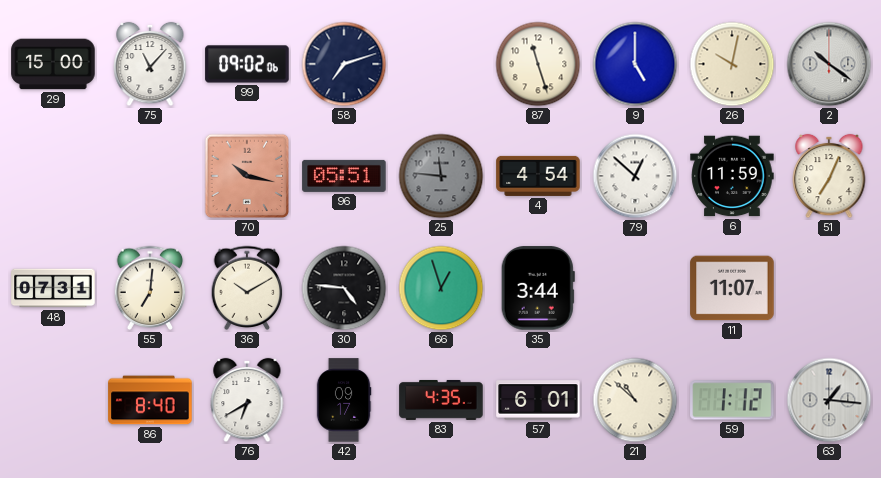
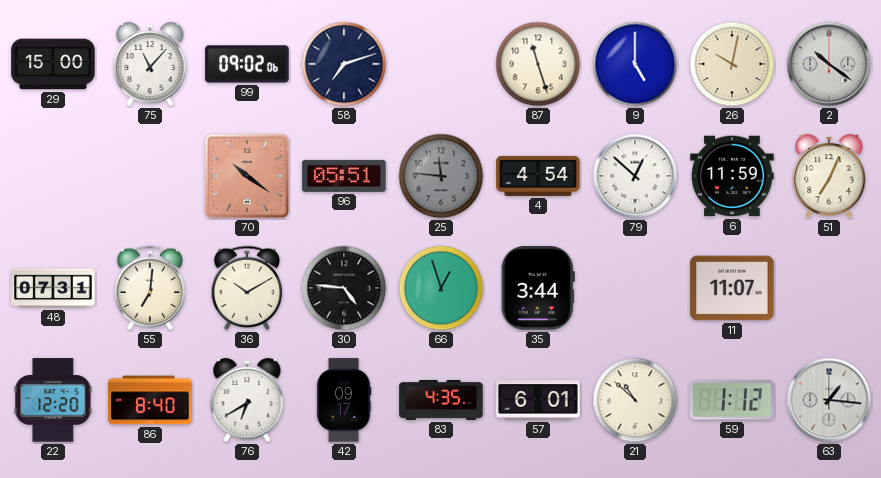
70: 10:17 -> 10:21 (247, 176)
22: none -> 12:20 (53, 400)
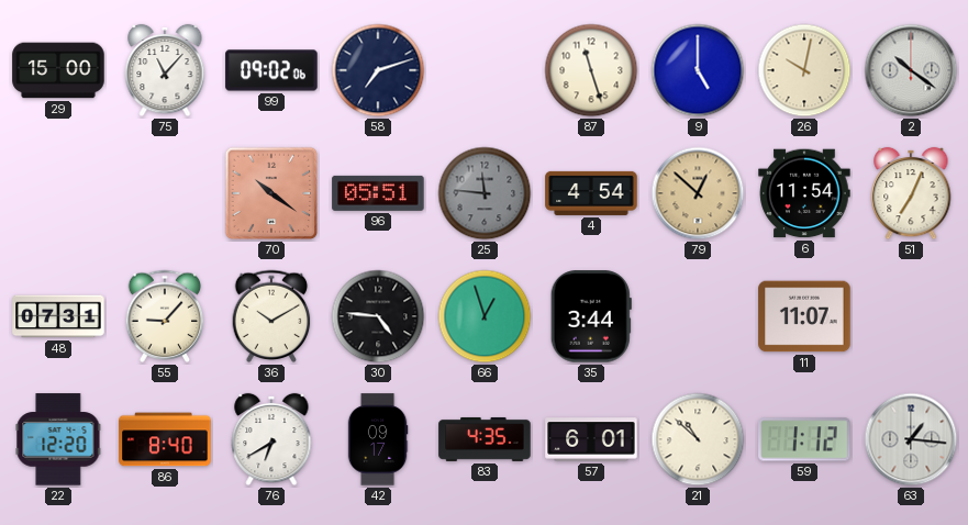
79 dial: white -> champagne (698, 193)
6: 11:59 -> 11:54 (804, 193)
55: 7:01 -> 9:07 (165, 316)
